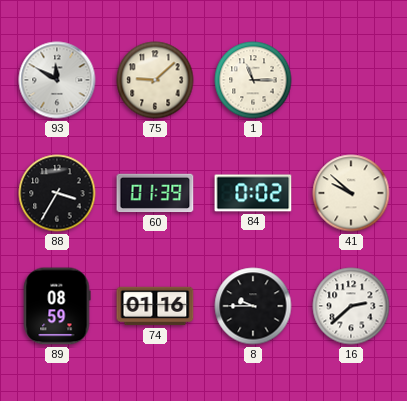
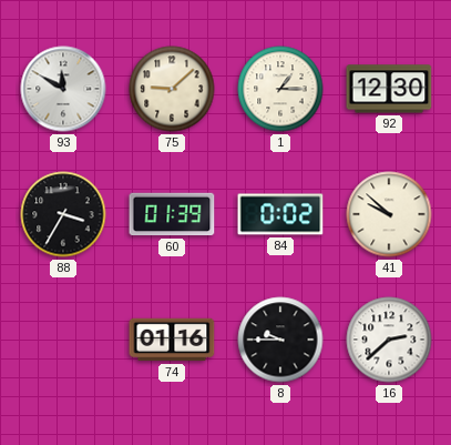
1: 11:15 -> 1:15 (280, 89)
92: none -> 12:30 (389, 89)
89: 08:59 -> none (57, 306)
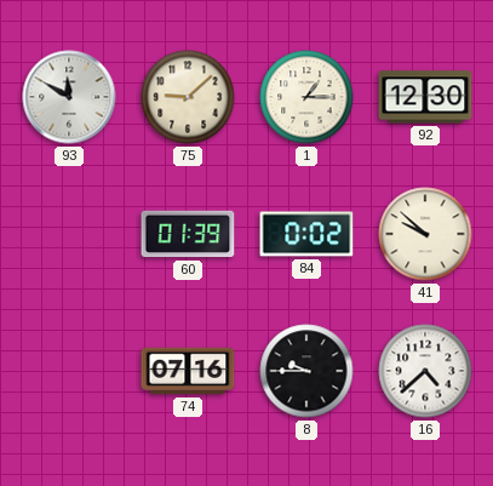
88: 3:35 -> none (63, 214)
74: 01:16 -> 07:16 (188, 371)
16: 2:38 -> 4:38 (425, 371)
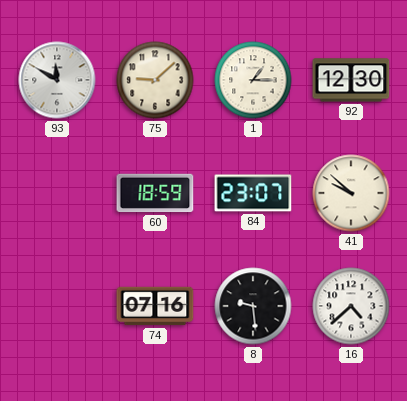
60: 01:39 -> 18:59 (155, 193)
84: 0:02 -> 23:07 (253, 193)
8: 9:45 -> 9:29 (253, 306)
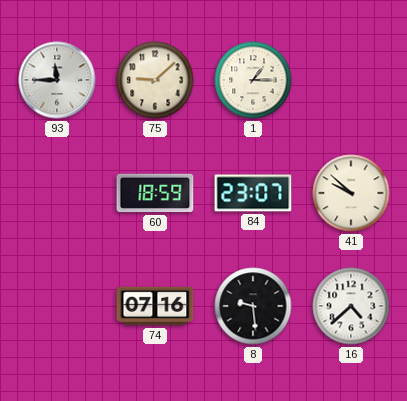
93: 11:50 -> 11:45 (57, 80)
92: 12:30 -> none (351, 80)
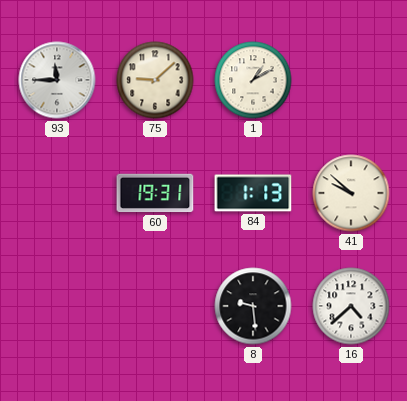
1: 1:15 -> 1:10 (253, 80)
60: 18:59 -> 19:31 (155, 193)
84: 23:07 -> 1:13 (253, 193)
74: 07:16 -> none (155, 306)
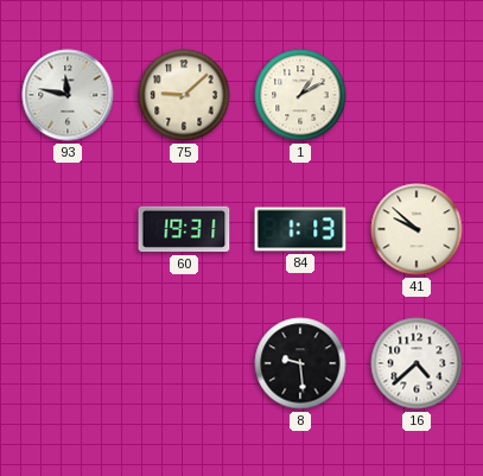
93: 11:45 -> 11:47 (68, 95)
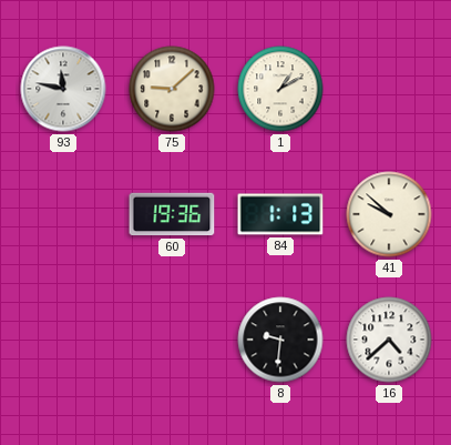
60: 19:31 -> 19:36 (172, 214)
8: 9:29 -> 9:31 (280, 340)
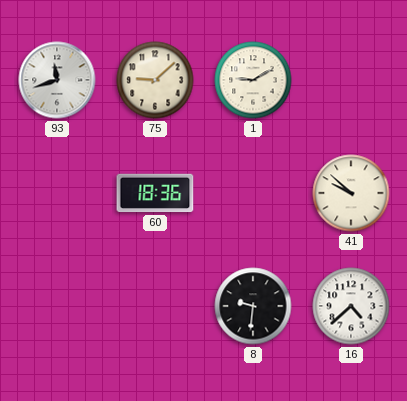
93: 11:47 -> 11:42 (57, 80)
1: 1:10 -> 9:10 (253, 80)
60: 19:36 -> 18:36 (155, 193)
84: 1:13 -> none (280, 214)
